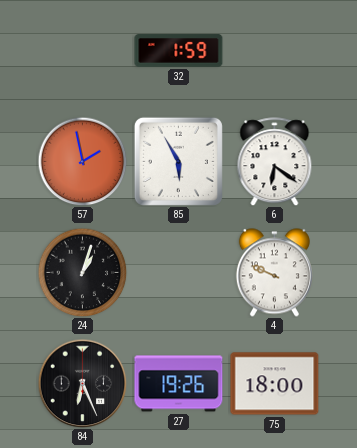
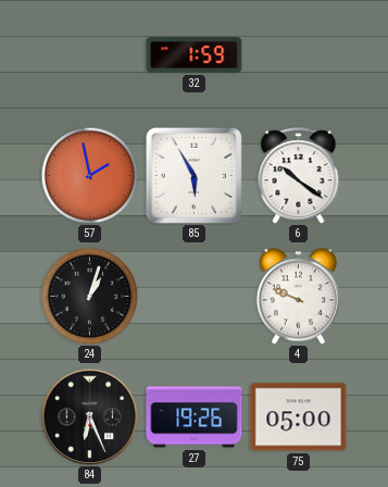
6: 6:21 -> 10:21 (299, 176)
75: 18:00 -> 05:00 (299, 417)
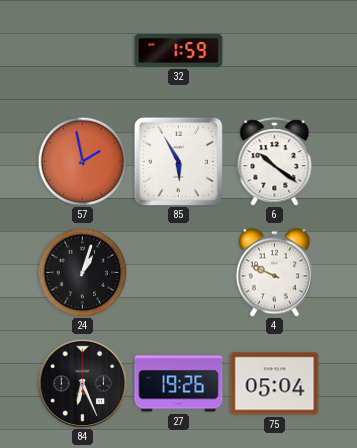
75: 05:00 -> 05:04 (275, 384)
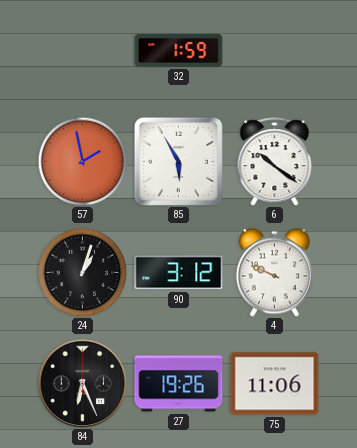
90: none -> 3:12 (179, 273)
75: 05:04 -> 11:06 (275, 384)
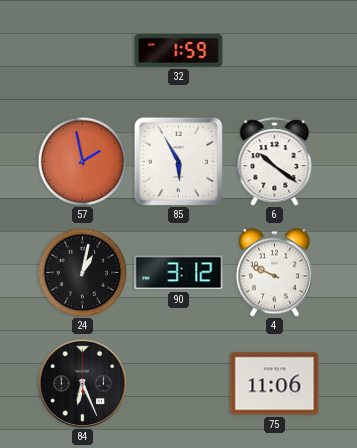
24: 1:03 -> 1:02 (82, 272)
27: 19:26 -> none (179, 384)
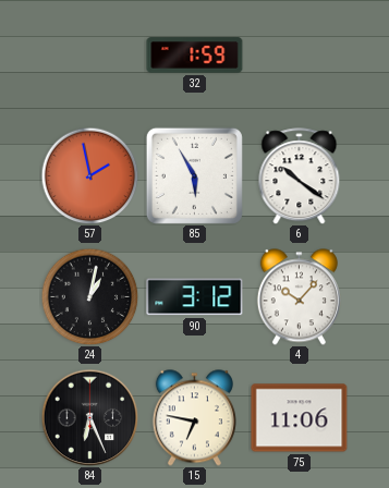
4: 9:49 -> 10:07 (299, 297)
15: none -> 6:47 (194, 418)
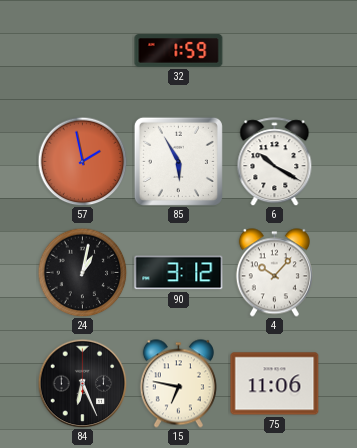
6: 10:21 -> 10:20 (275, 162)
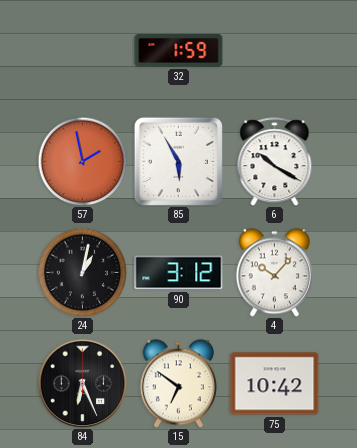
15: 6:47 -> 6:51 (178, 384)
75: 11:06 -> 10:42 (275, 384)
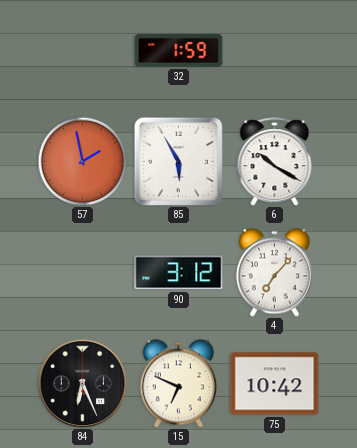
24: 1:02 -> none (82, 272)
4: 10:07 -> 7:07 (274, 273)
15: 6:51 -> 6:49 (178, 384)
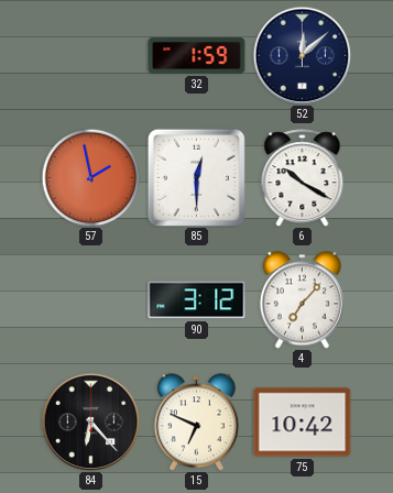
52: none -> 12:08 (302, 55)
85: 5:55 -> 12:30 (196, 177)
84: 6:26 -> 6:23 (90, 421)
